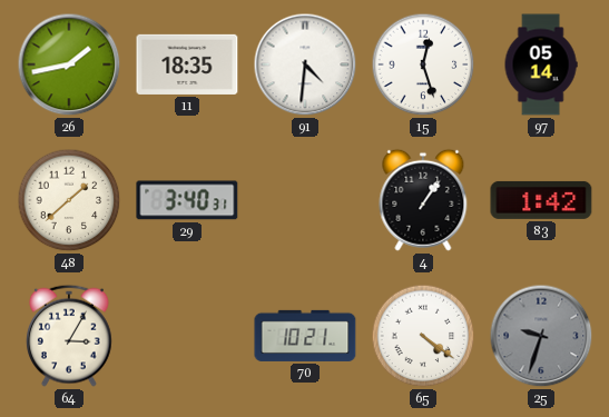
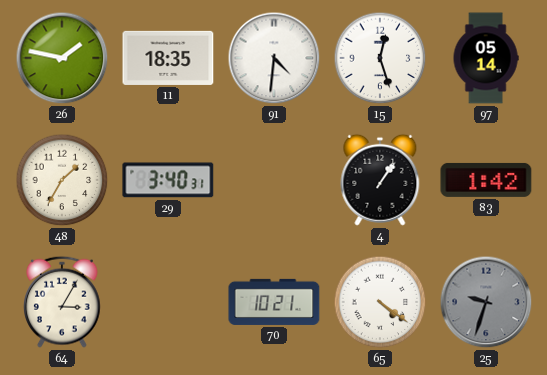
26: 1:43 -> 1:47 (62, 58)
48: 1:38 -> 1:35 (62, 180)
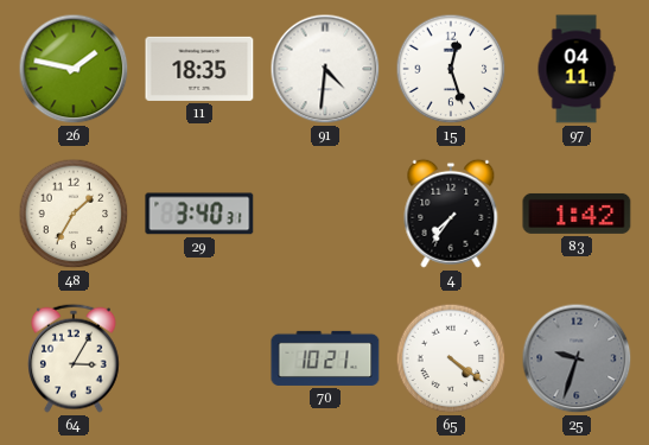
97: 05:14 -> 04:11 (577, 69)
4: 1:06 -> 7:36 (451, 214)
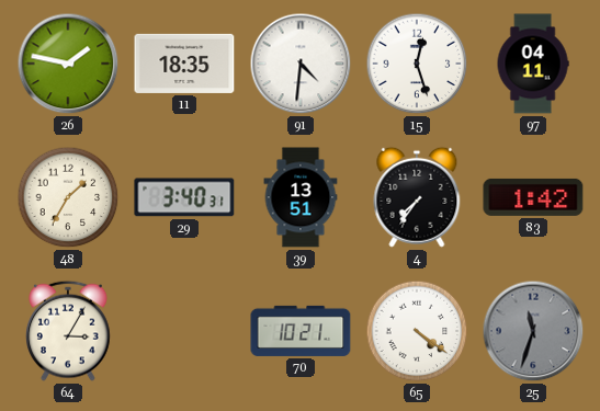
39: none -> 13:51 (301, 197)
25: 9:33 -> 11:33 (533, 331)
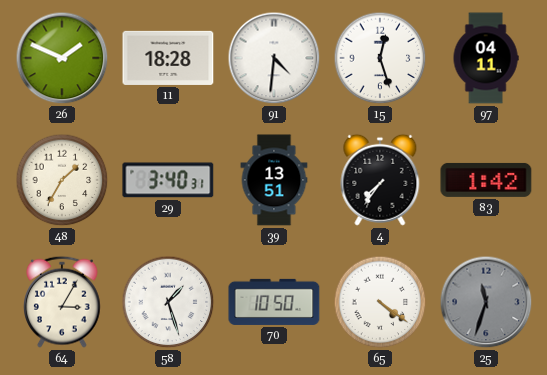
26: 1:47 -> 1:49 (62, 58)
11: 18:35 -> 18:28 (168, 58)
58: none -> 1:27 (168, 302)
70: 10:21 -> 10:50 (274, 302)
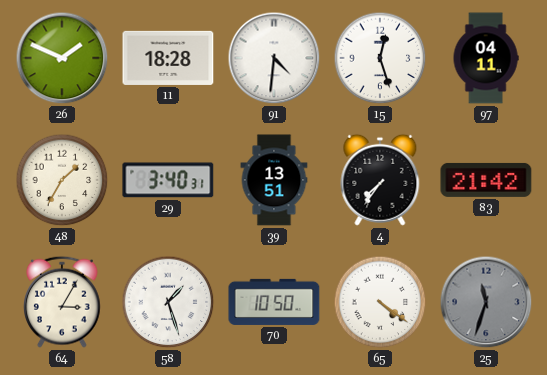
83: 1:42 -> 21:42 (486, 180)
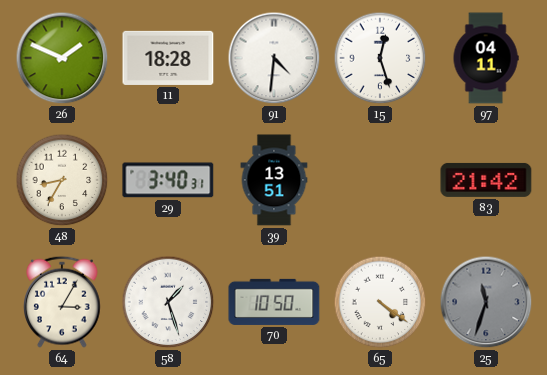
48: 1:35 -> 8:35 (62, 180)
4: 7:36 -> none (380, 180)
